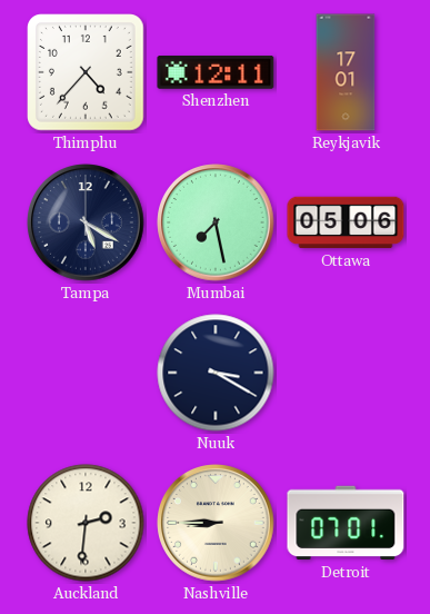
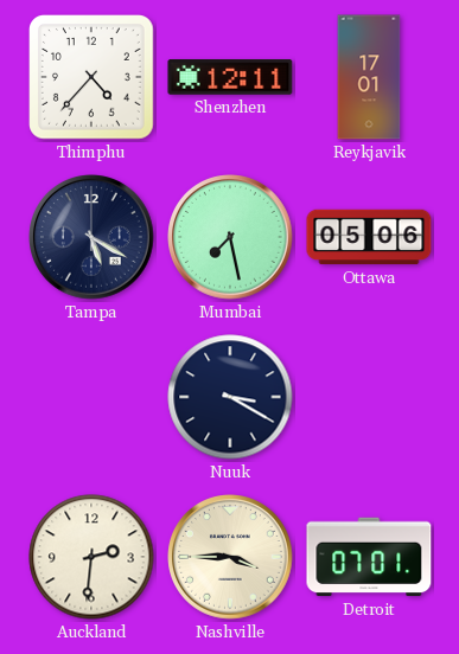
Nashville: 8:45 -> 3:45 (230, 557)
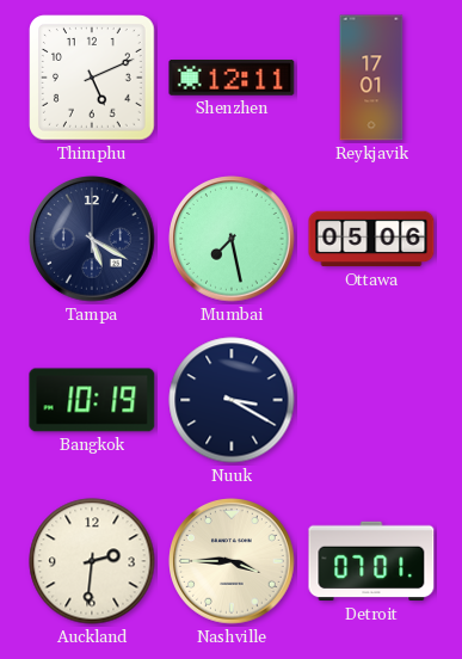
Thimphu: 4:37 -> 5:11 (93, 79)
Bangkok: none -> 10:19 (92, 400)
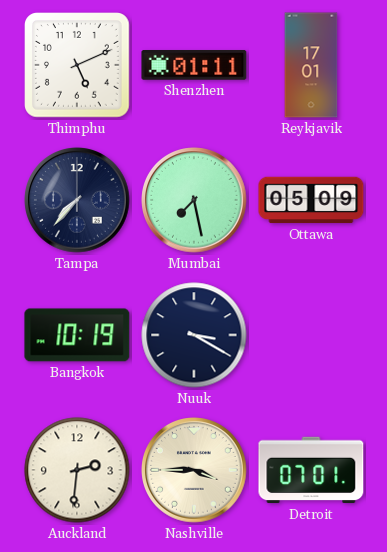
Shenzhen: 12:11 -> 01:11 (194, 66)
Tampa: 5:20 -> 7:37 (77, 200)
Ottawa: 05:06 -> 05:09 (311, 200)
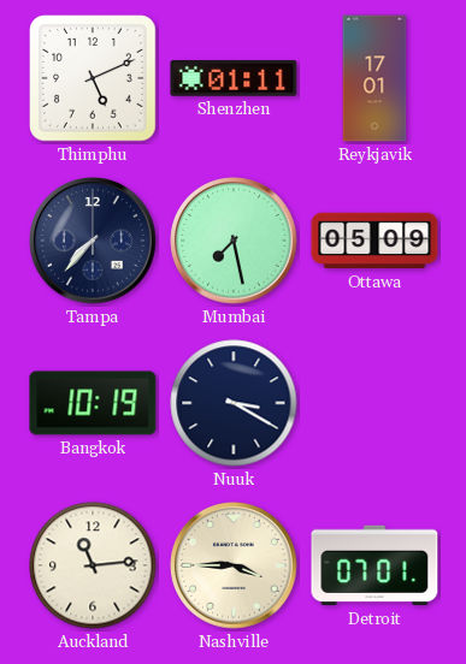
Auckland: 2:31 -> 11:14 (93, 565)
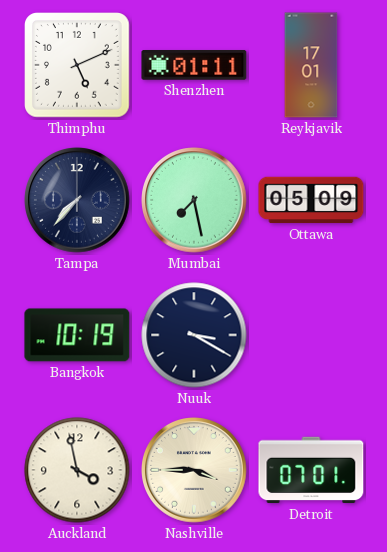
Auckland: 11:14 -> 3:58 (77, 470)
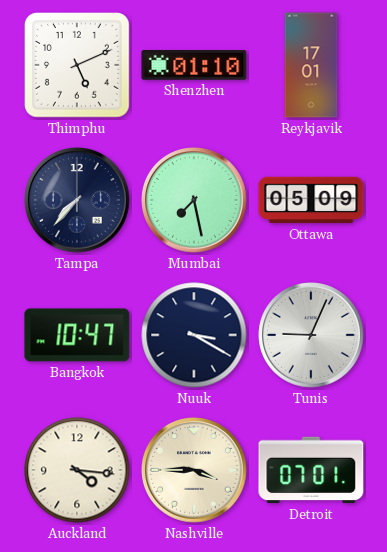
Shenzhen: 01:11 -> 01:10 (194, 66)
Bangkok: 10:19 -> 10:47 (77, 335)
Tunis: none -> 9:04 (311, 335)
Auckland: 3:58 -> 4:16 (77, 470)
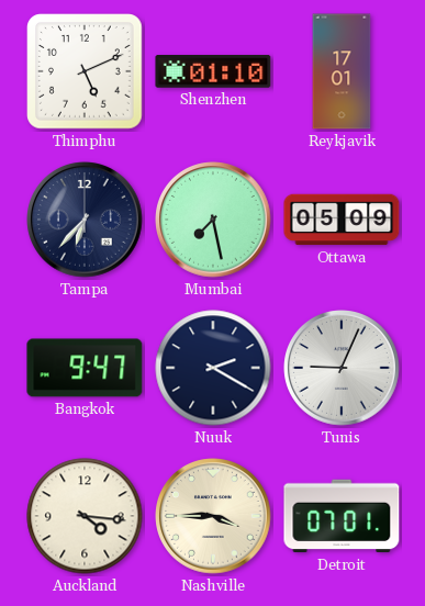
Tampa: 7:37 -> 6:37 (85, 220)
Bangkok: 10:47 -> 9:47 (85, 368)
Nuuk: 3:20 -> 2:20 (213, 368)
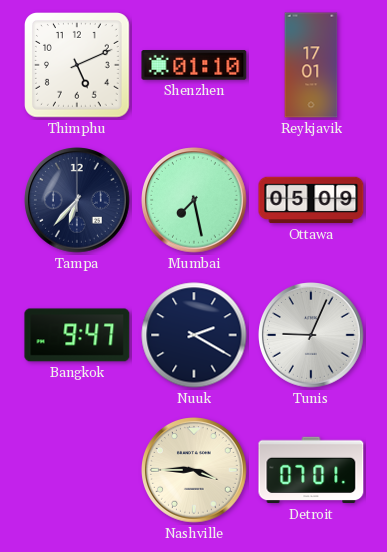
Auckland: 4:16 -> none (85, 516)
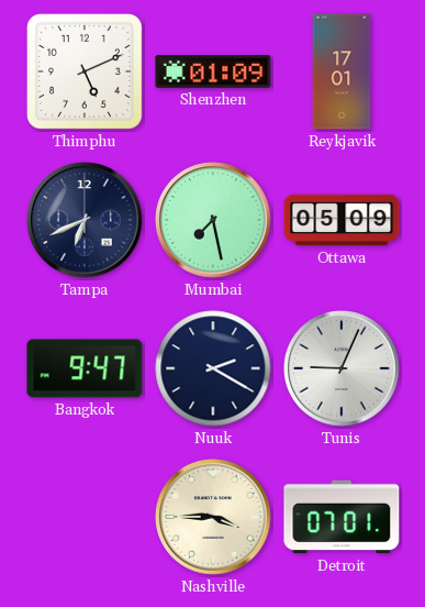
Shenzhen: 01:10 -> 01:09 (213, 73)
Tampa: 6:37 -> 6:41 (85, 220)
